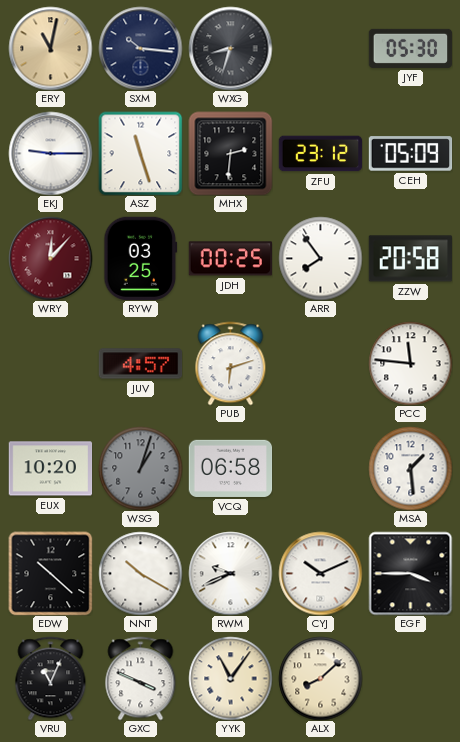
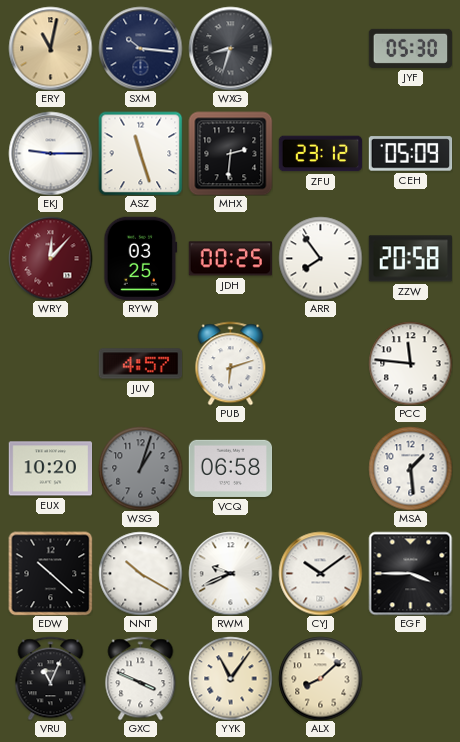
CYJ: 10:11 -> 10:09 (320, 573)
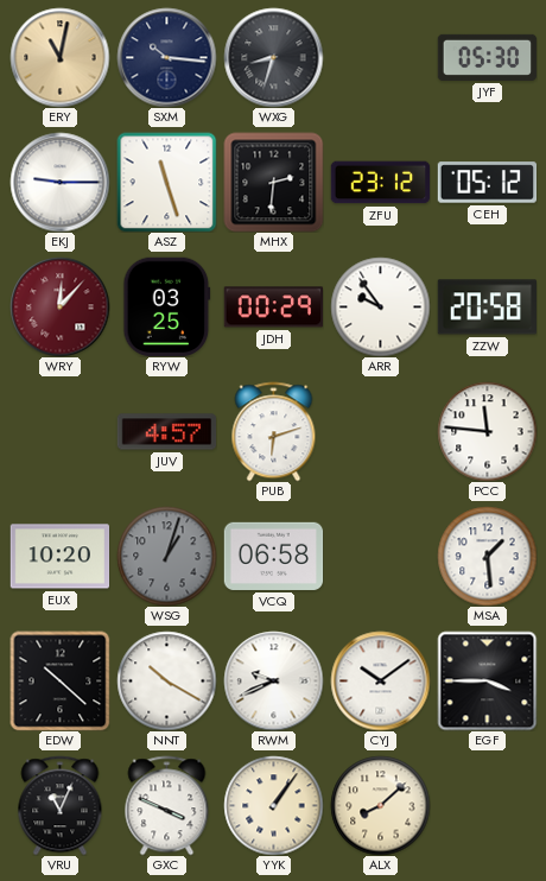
CEH: 05:09 -> 05:12 (487, 183)
JDH: 00:25 -> 00:29 (273, 308)
ARR: 7:54 -> 9:54 (380, 306)
YYK: 11:06 -> 1:06 (273, 805)
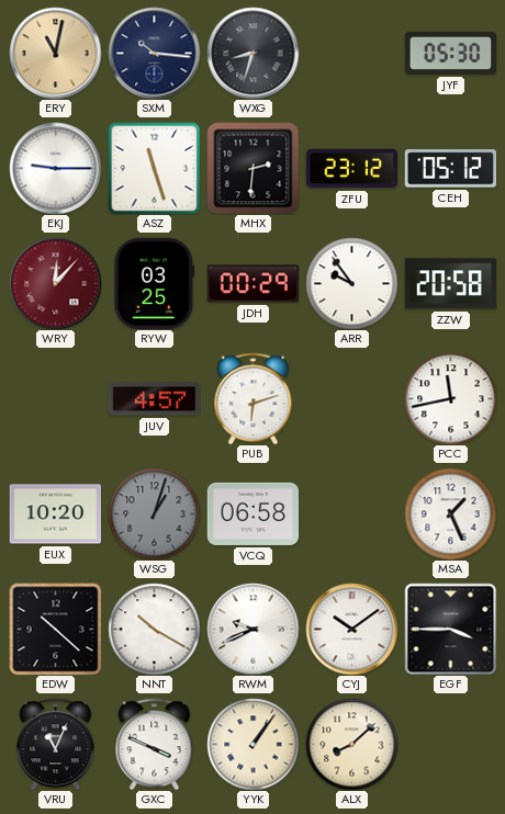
PCC: 11:46 -> 11:43 (450, 398)
MSA: 1:29 -> 1:26 (450, 513)
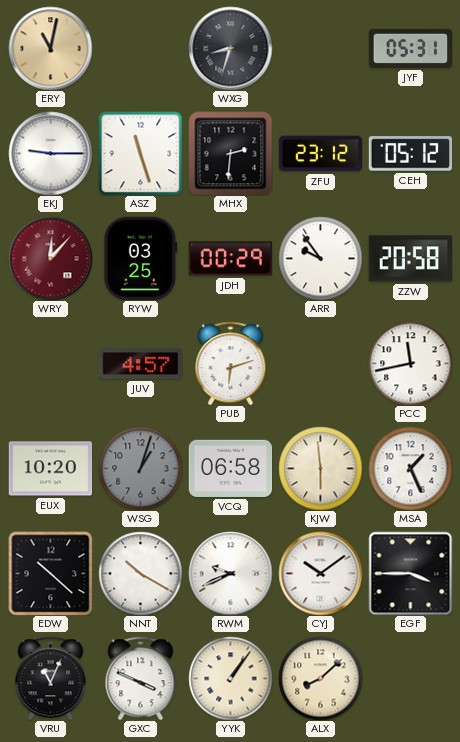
SXM: 10:16 -> none (154, 53)
JYF: 05:30 -> 05:31 (410, 48)
KJW: none -> 5:59 (320, 468)
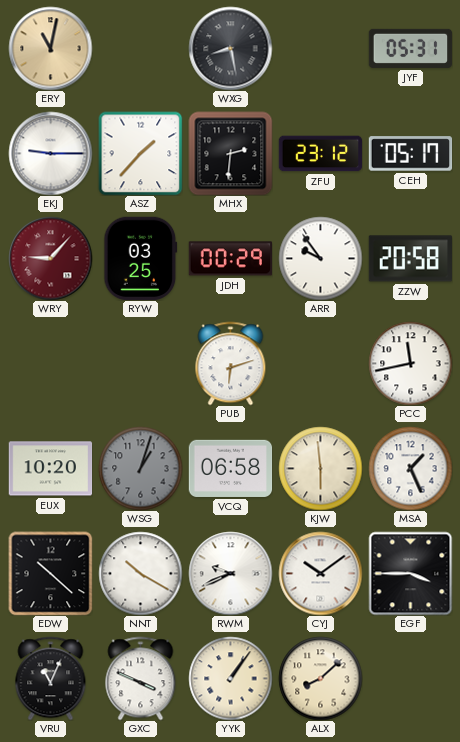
WXG: 8:33 -> 8:28 (230, 48)
ASZ: 11:27 -> 1:37 (140, 153)
CEH: 05:12 -> 05:17 (410, 154)
WRY: 12:07 -> 9:07 (50, 258)
JUV: 4:57 -> none (140, 364)
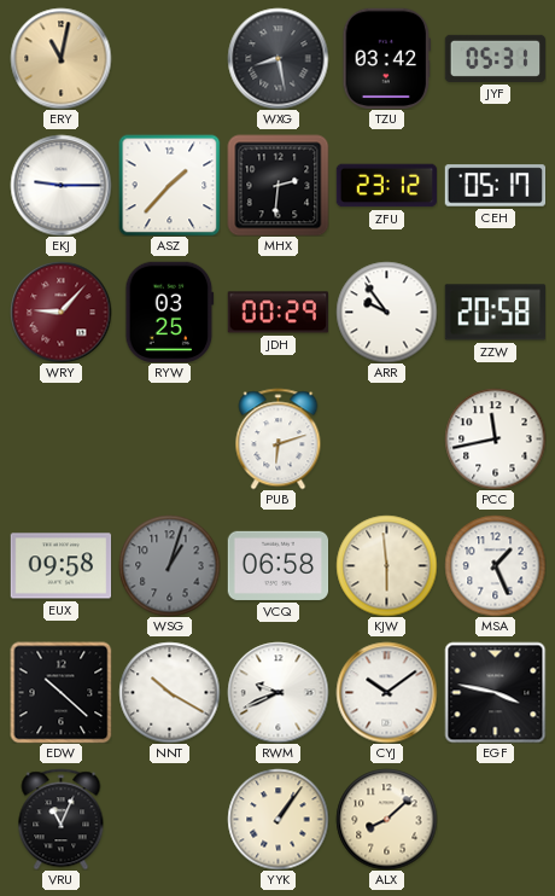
TZU: none -> 03:42 (387, 58)
EUX: 10:20 -> 09:58 (60, 566)
EGF: 3:45 -> 3:47 (495, 692)
GXC: 3:49 -> none (141, 678)
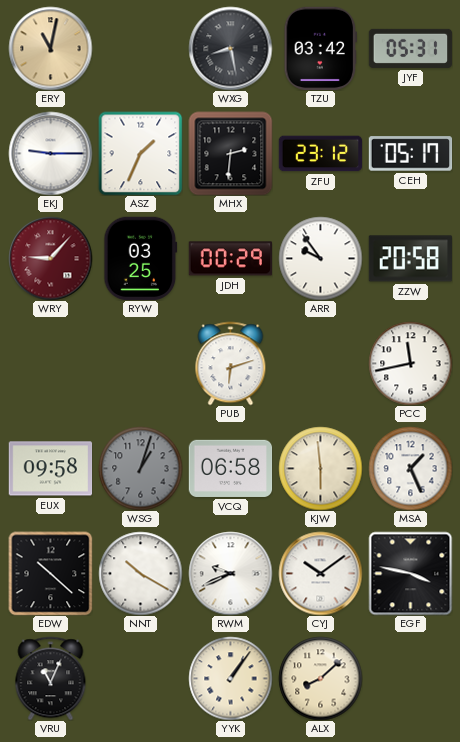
ASZ: 1:37 -> 1:34 (140, 153)
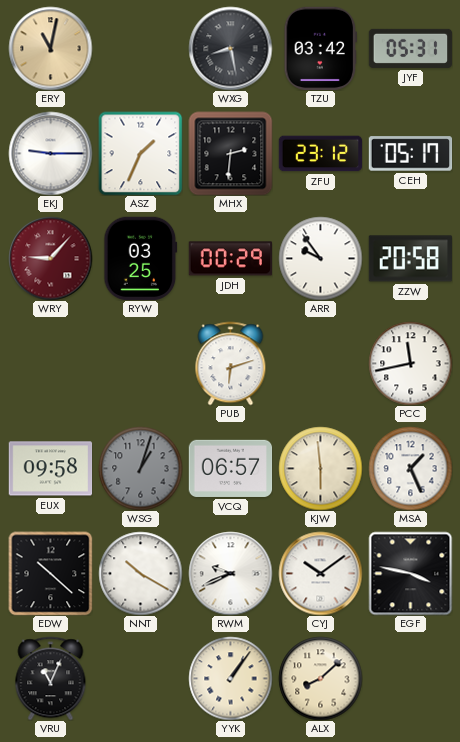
VCQ: 06:58 -> 06:57 (230, 468)
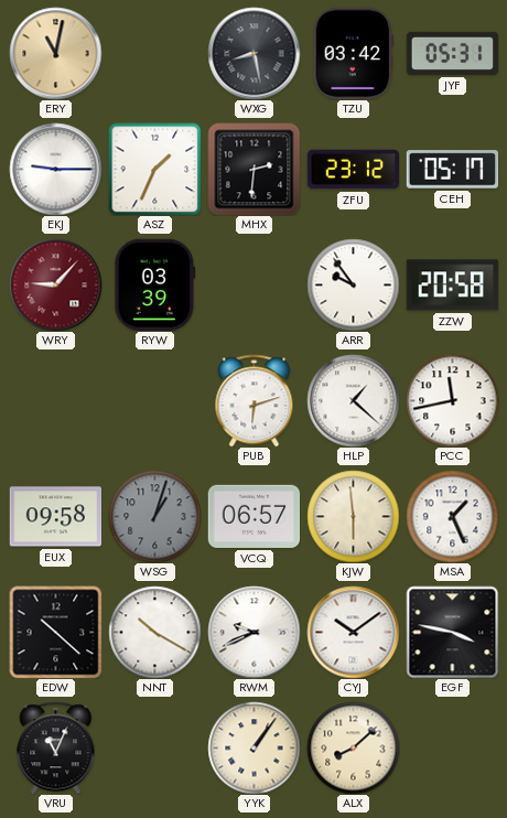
RYW: 03:25 -> 03:39 (155, 284)
JDH: 00:29 -> none (230, 259)
HLP: none -> 1:22 (353, 400)
